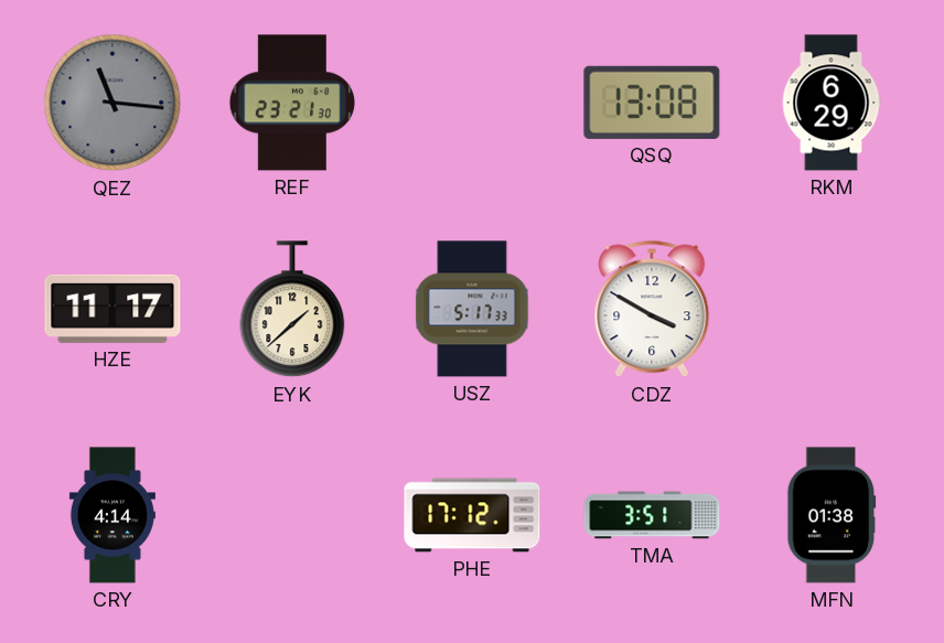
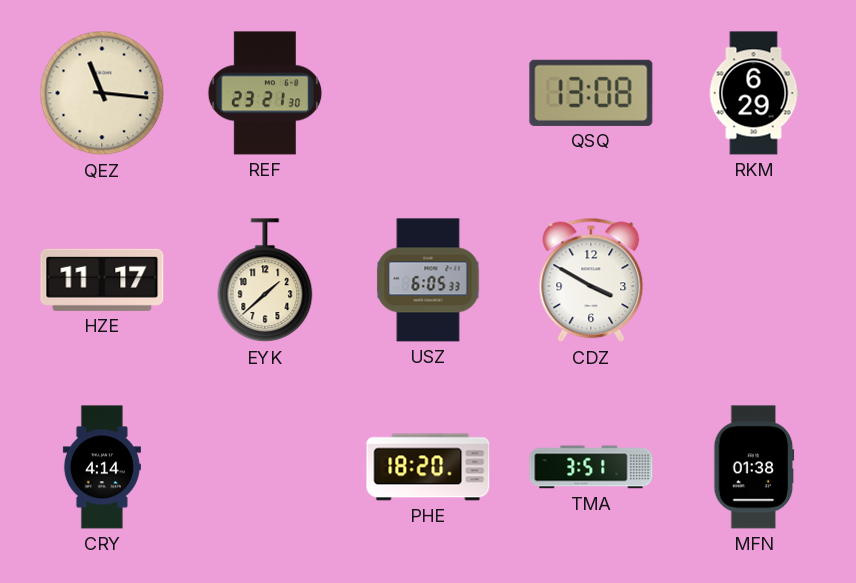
QEZ dial: grey -> cream (102, 93)
USZ: 5:17 -> 6:05 (428, 280)
PHE: 17:12 -> 18:20 (428, 467)
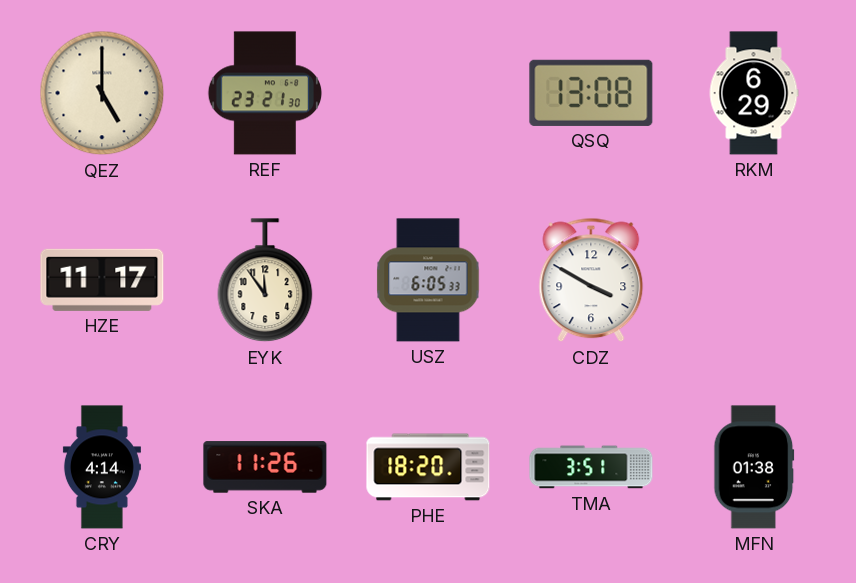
QEZ: 11:16 -> 5:00 (102, 93)
EYK: 1:38 -> 11:54 (265, 281)
SKA: none -> 11:26 (265, 467)
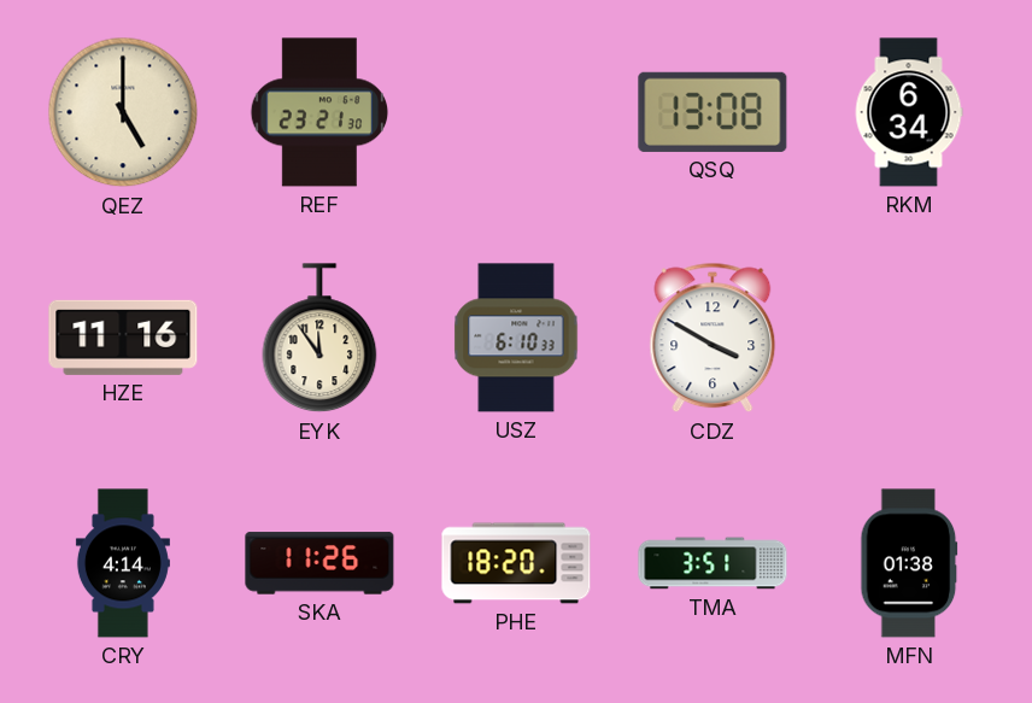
RKM: 6:29 -> 6:34 (909, 112)
HZE: 11:17 -> 11:16 (123, 338)
USZ: 6:05 -> 6:10 (516, 338)
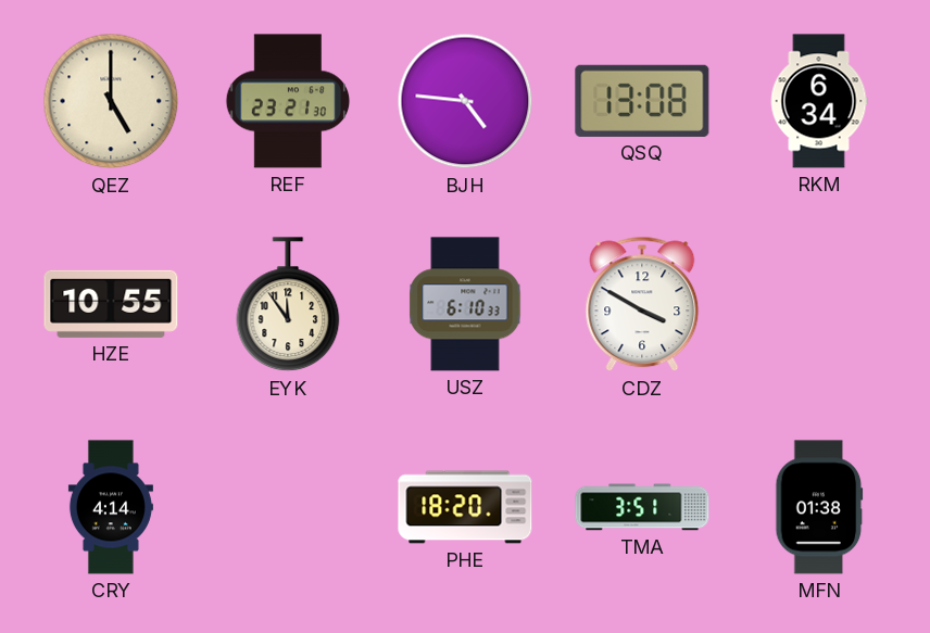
BJH: none -> 4:46 (465, 101)
HZE: 11:16 -> 10:55 (111, 304)
SKA: 11:26 -> none (319, 563)
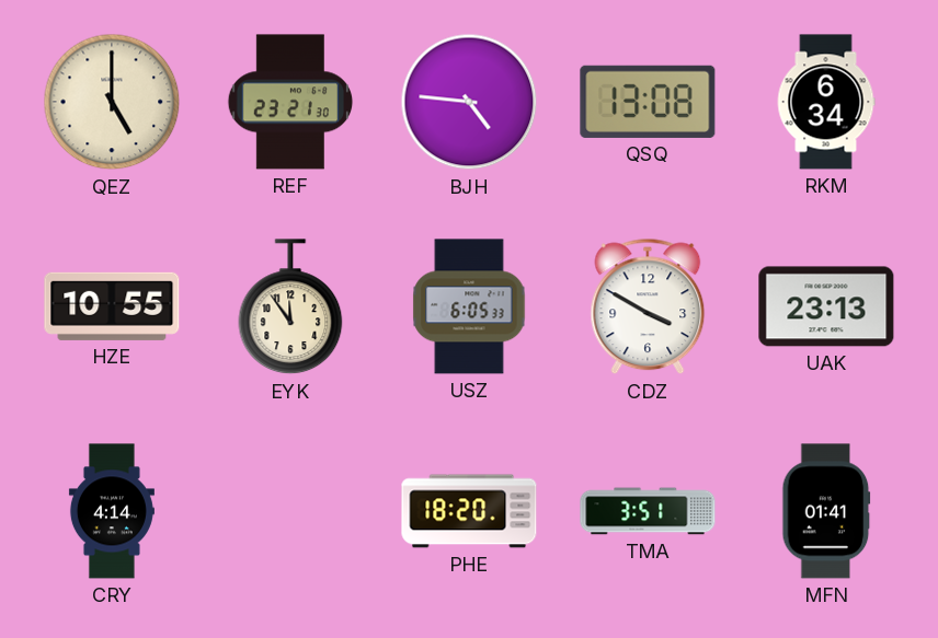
USZ: 6:10 -> 6:05 (469, 306)
UAK: none -> 23:13 (826, 306)
MFN: 01:38 -> 01:41 (826, 511)
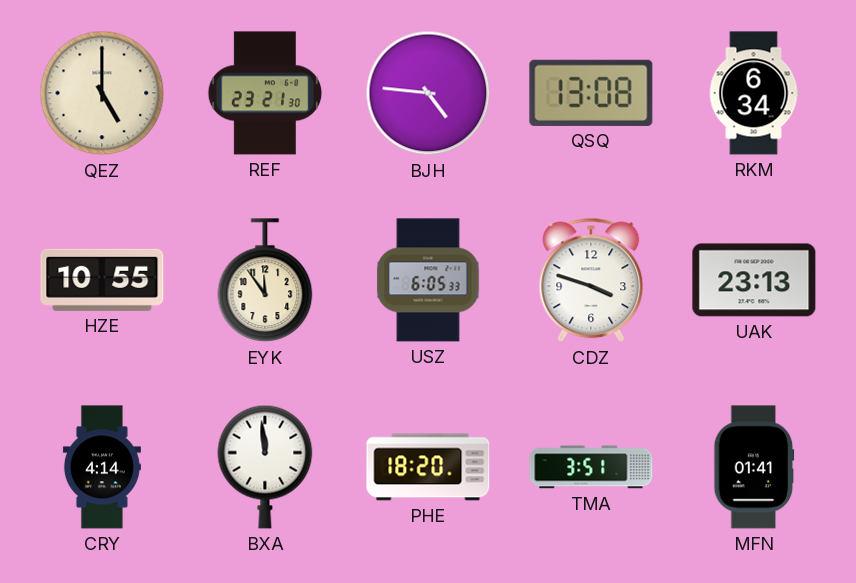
CDZ: 3:50 -> 3:48 (591, 280)
BXA: none -> 11:59 (265, 467)
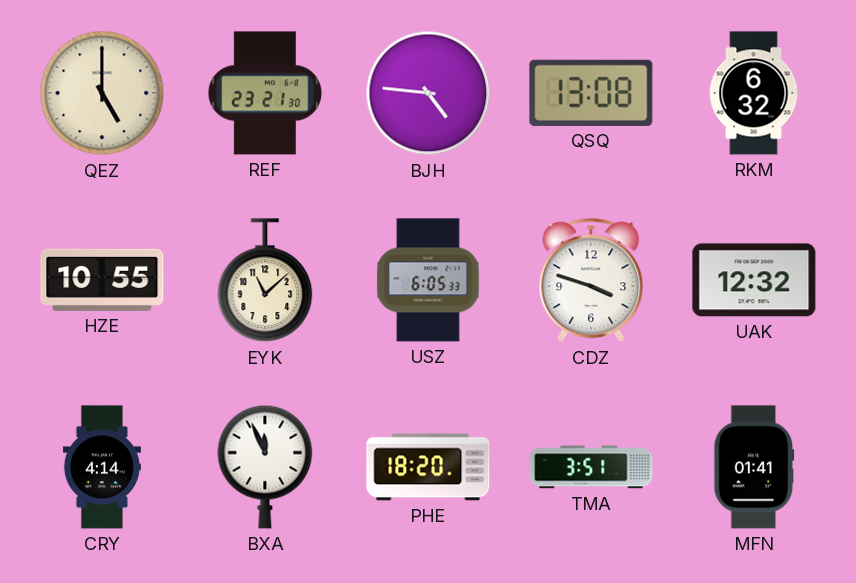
RKM: 6:34 -> 6:32 (754, 93)
EYK: 11:54 -> 11:08 (265, 281)
UAK: 23:13 -> 12:32 (754, 280)
BXA: 11:59 -> 11:56 (265, 467)
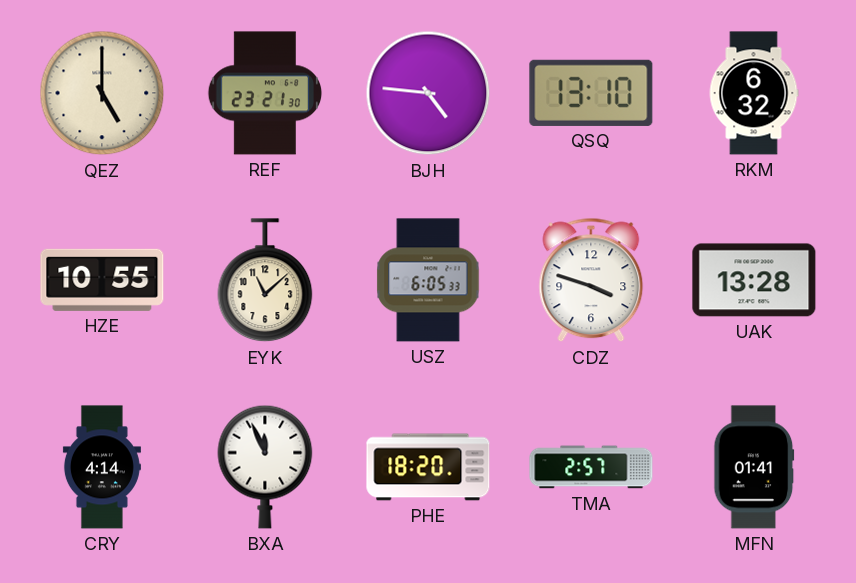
QSQ: 13:08 -> 13:10 (591, 93)
UAK: 12:32 -> 13:28 (754, 280)
TMA: 3:51 -> 2:57 (591, 467)
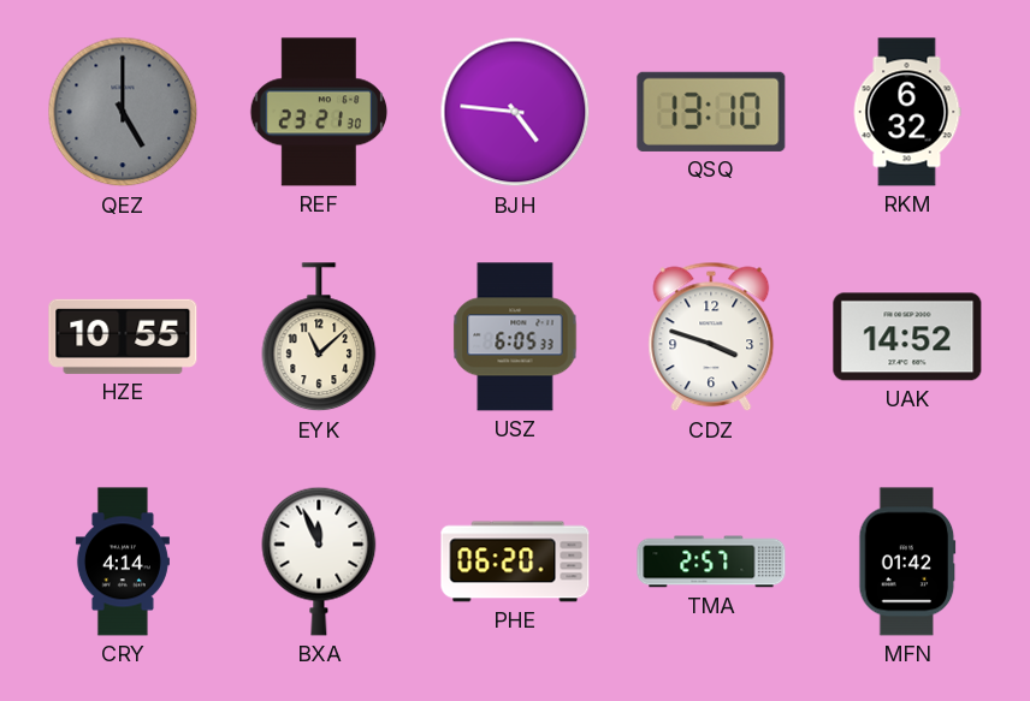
QEZ dial: cream -> grey (123, 112)
UAK: 13:28 -> 14:52 (907, 337)
PHE: 18:20 -> 06:20 (515, 562)
MFN: 01:41 -> 01:42 (907, 562)
